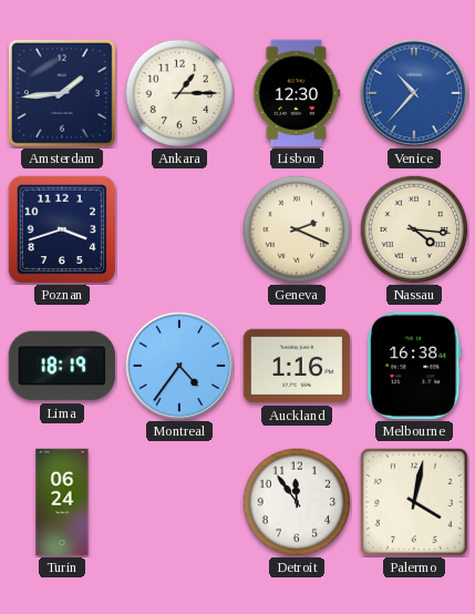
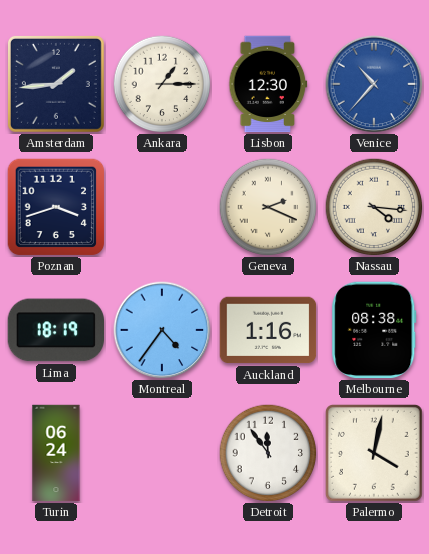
Melbourne: 16:38 -> 08:38 (374, 330)
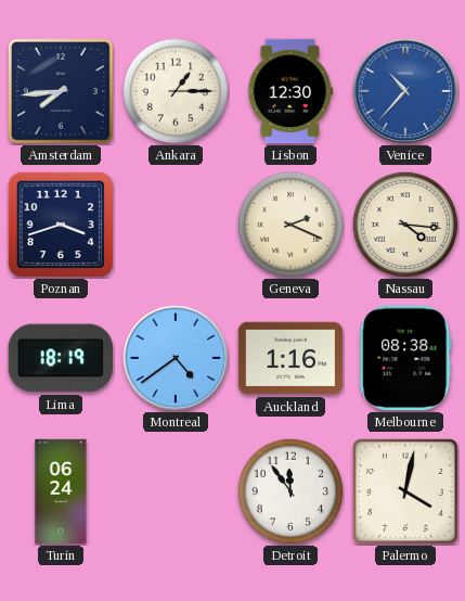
Amsterdam: 1:44 -> 7:44 (61, 91)
Montreal: 4:36 -> 4:39 (176, 358)
